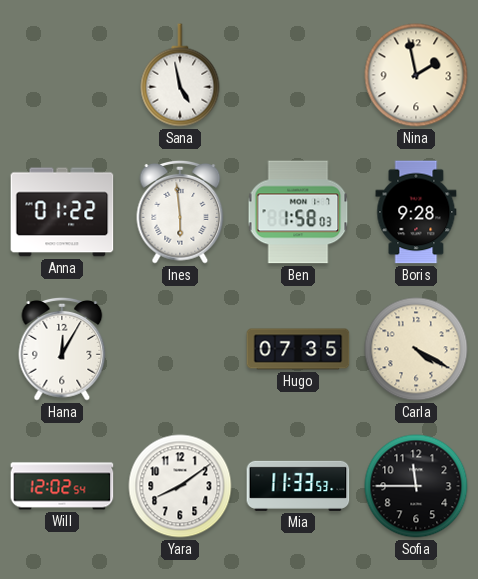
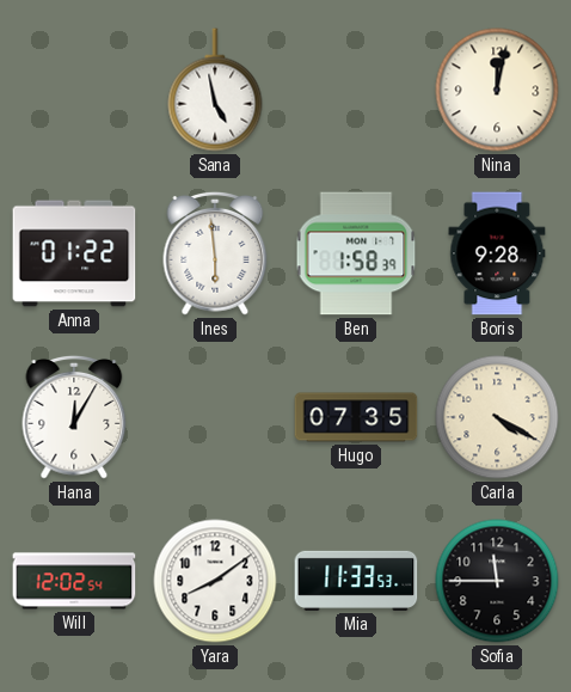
Nina: 1:58 -> 12:02 (497, 90)
Ben: 1:58:03 -> 1:58:39 (356, 253)
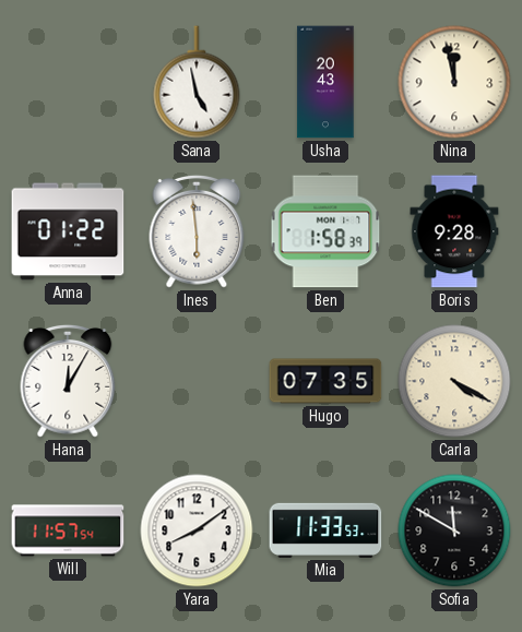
Usha: none -> 20:43 (325, 82)
Nina: 12:02 -> 11:58 (454, 82)
Will: 12:02 -> 11:57 (68, 530)
Sofia: 11:45 -> 11:50 (454, 530)
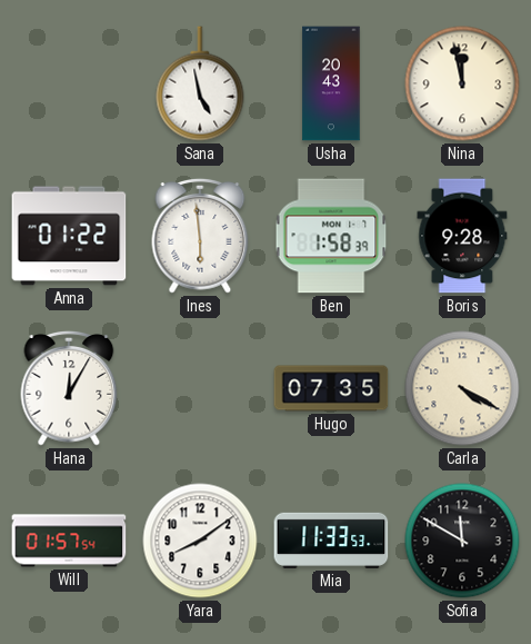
Will: 11:57 -> 01:57 (69, 541)
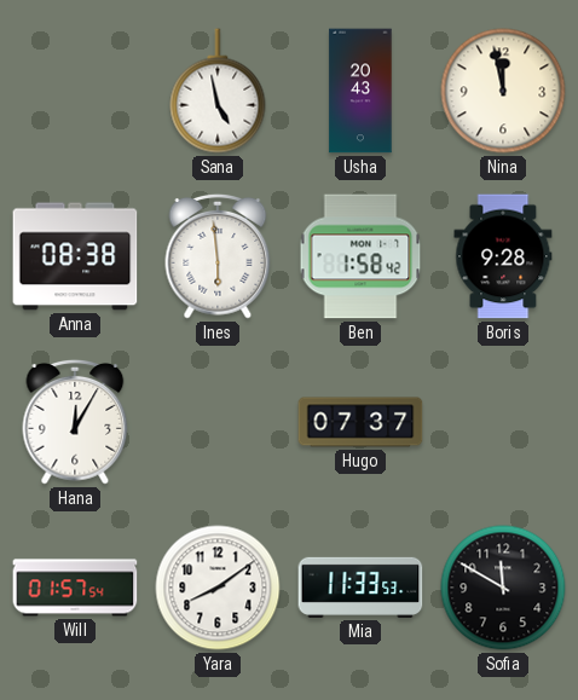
Anna: 01:22 -> 08:38 (75, 256)
Ben: 1:58:39 -> 1:58:42 (360, 256)
Hugo: 07:35 -> 07:37 (360, 422)
Carla: 4:20 -> none (462, 388)
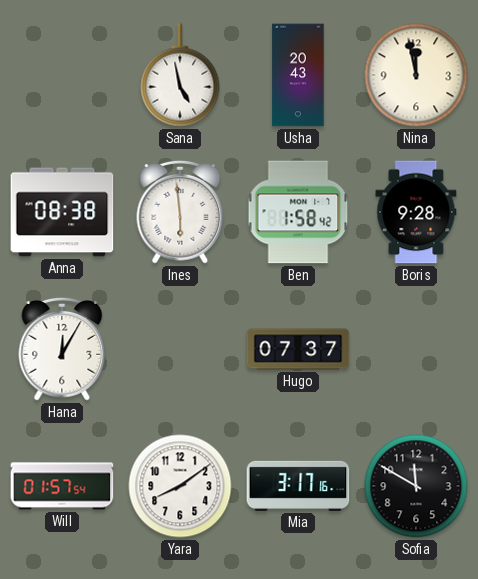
Mia: 11:33 -> 3:17 (298, 486)
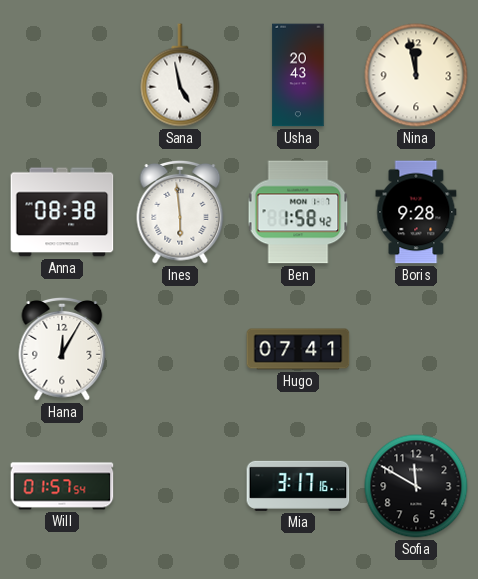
Hugo: 07:37 -> 07:41 (298, 349)
Yara: 8:09 -> none (180, 486)
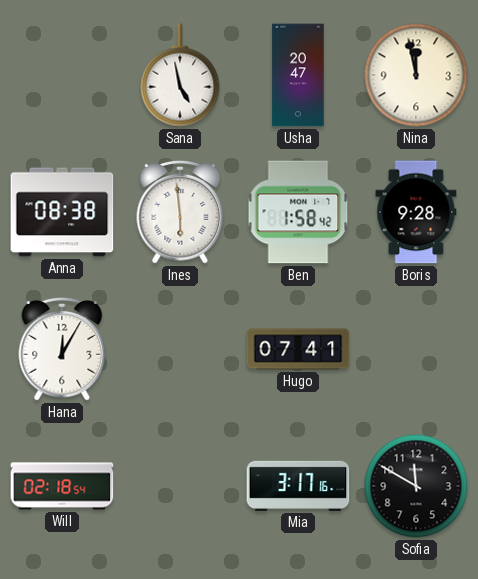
Usha: 20:43 -> 20:47 (298, 75)
Will: 01:57 -> 02:18 (62, 486)
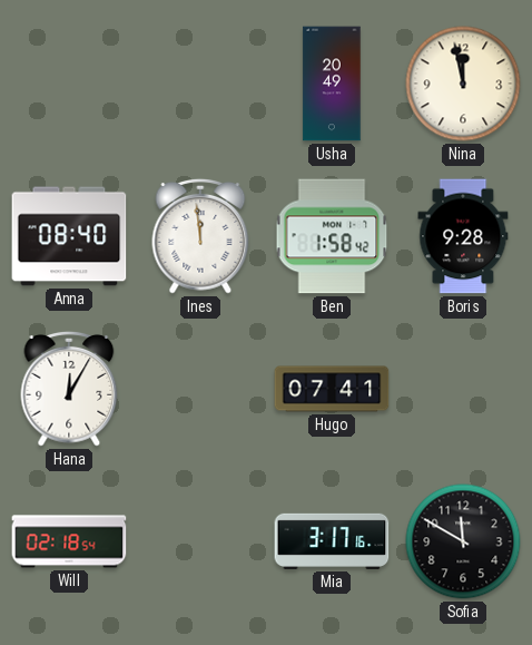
Sana: 4:58 -> none (180, 75)
Usha: 20:47 -> 20:49 (332, 84)
Anna: 08:38 -> 08:40 (69, 236)
Ines: 5:59 -> 11:59 (200, 236)
